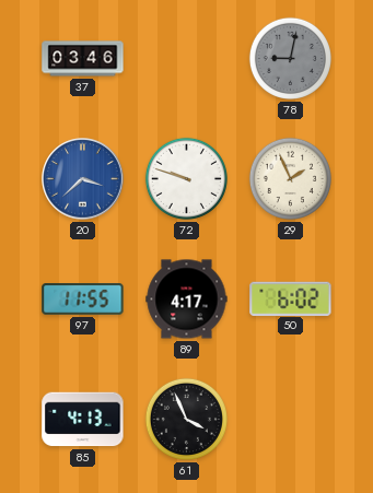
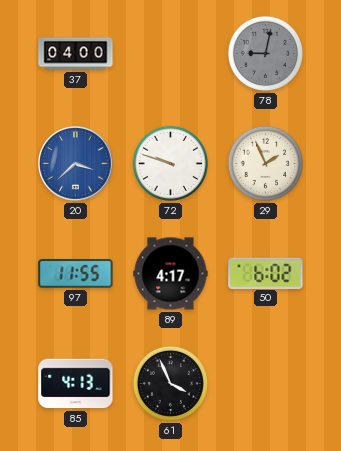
37: 03:46 -> 04:00 (76, 54)
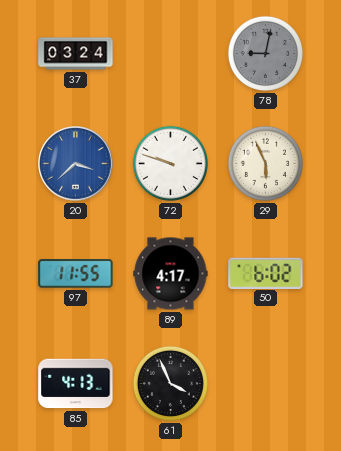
37: 04:00 -> 03:24 (76, 54)
29: 1:56 -> 5:56 (265, 163)
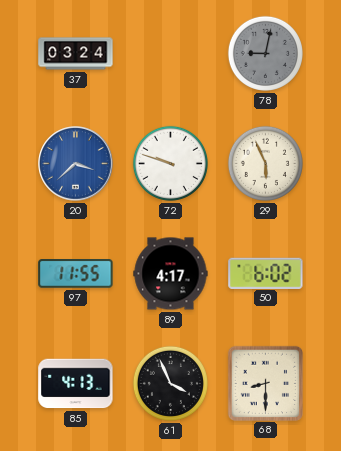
68: none -> 8:30 (265, 383)
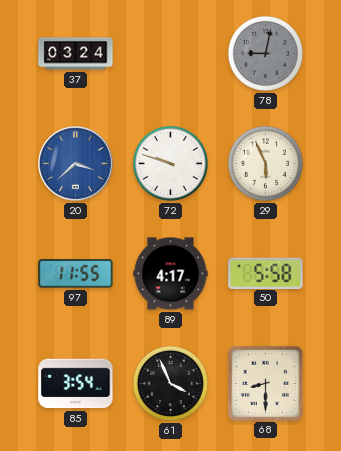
50: 6:02 -> 5:58 (266, 273)
85: 4:13 -> 3:54 (76, 384)
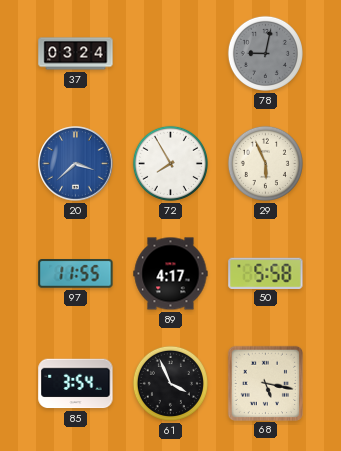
72: 9:48 -> 7:55 (170, 163)
68: 8:30 -> 5:17 (265, 383)
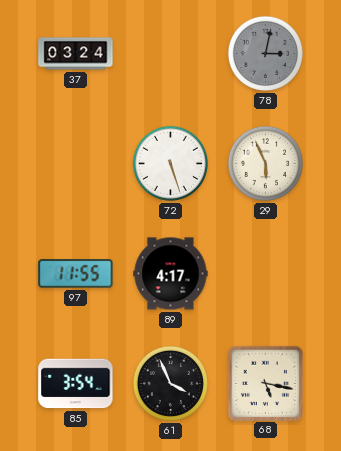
78: 9:02 -> 3:02 (265, 53)
20: 3:38 -> none (76, 164)
72: 7:55 -> 5:27 (170, 163)
50: 5:58 -> none (266, 273)
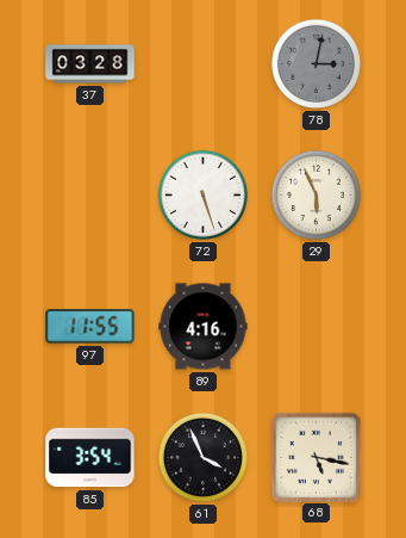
37: 03:24 -> 03:28 (90, 64)
89: 4:17 -> 4:16 (204, 327)
